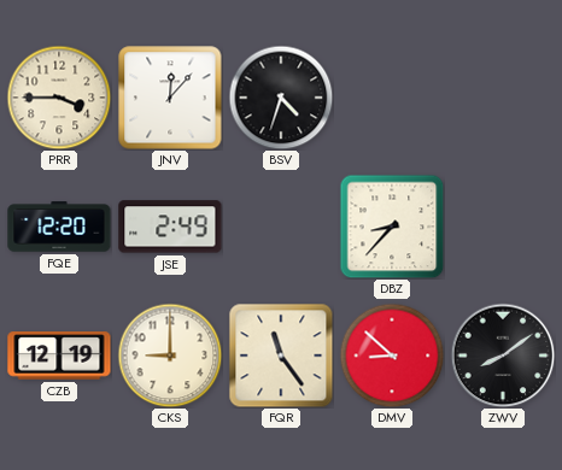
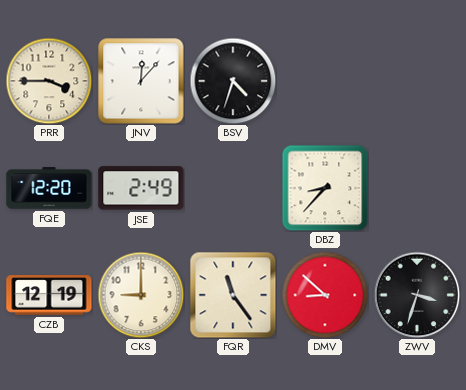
ZWV: 8:09 -> 3:33 (417, 295)
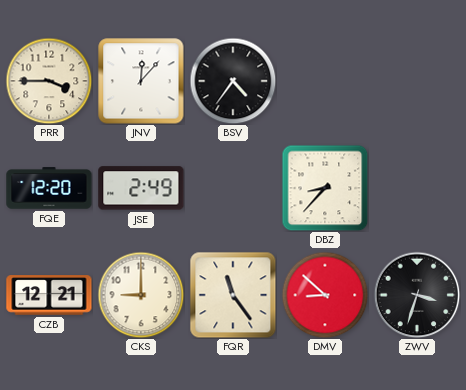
BSV: 4:33 -> 4:36 (233, 81)
CZB: 12:19 -> 12:21 (49, 295)
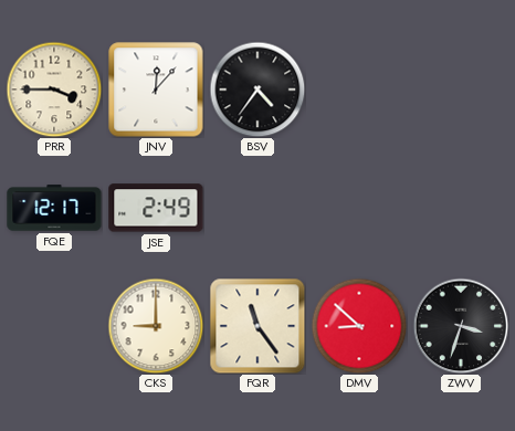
FQE: 12:20 -> 12:17 (54, 208)
DBZ: 8:37 -> none (325, 188)
CZB: 12:21 -> none (49, 295)
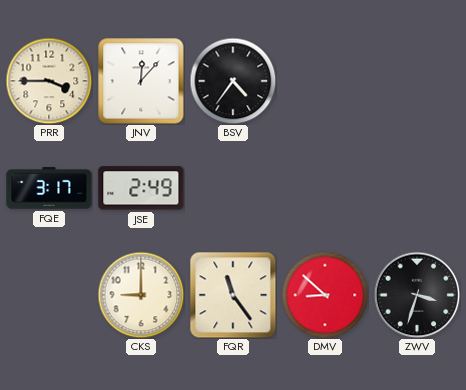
FQE: 12:17 -> 3:17 (49, 188)
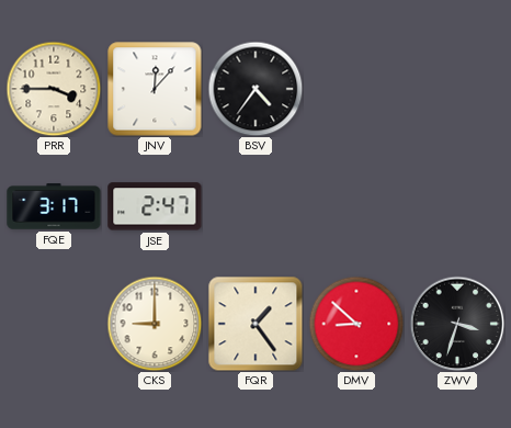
JSE: 2:49 -> 2:47 (155, 206)
FQR: 11:24 -> 1:24 (256, 324)
